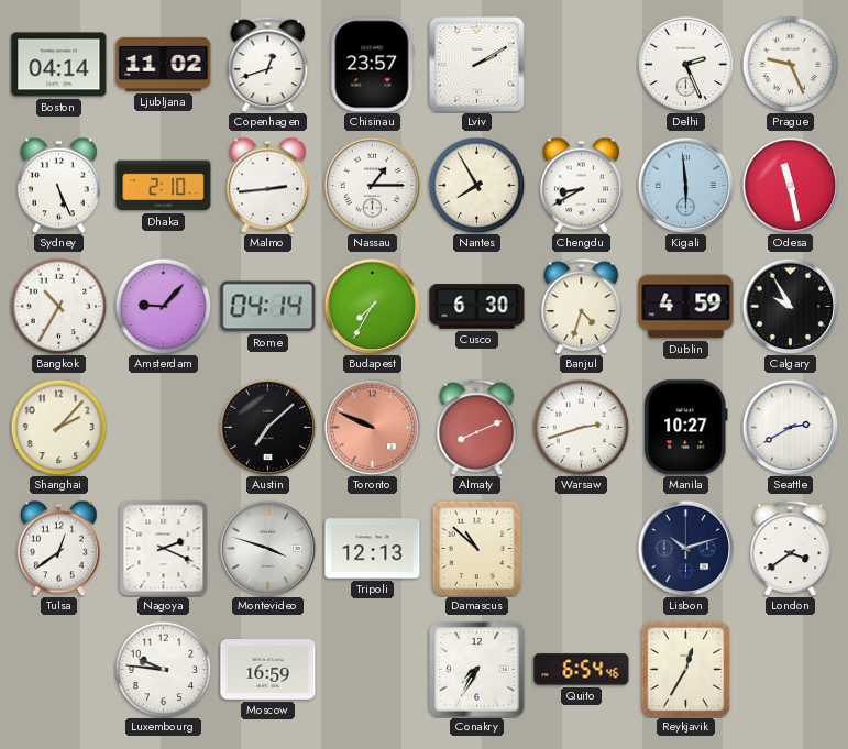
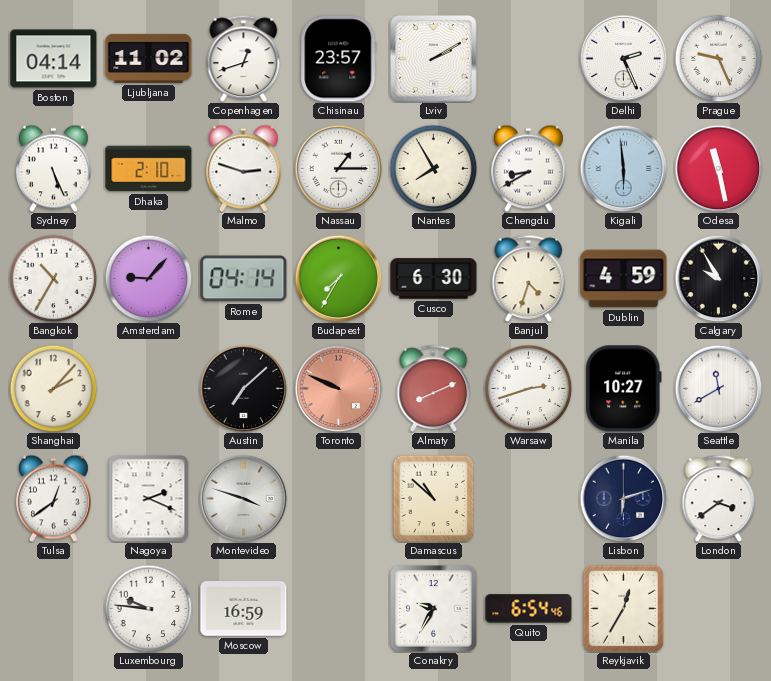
Malmo: 2:44 -> 2:48 (243, 168)
Seattle: 2:40 -> 11:40 (718, 388)
Tripoli: 12:13 -> none (373, 549)
Lisbon: 10:12 -> 6:12 (623, 498)
Conakry: 7:35 -> 9:35 (434, 609)
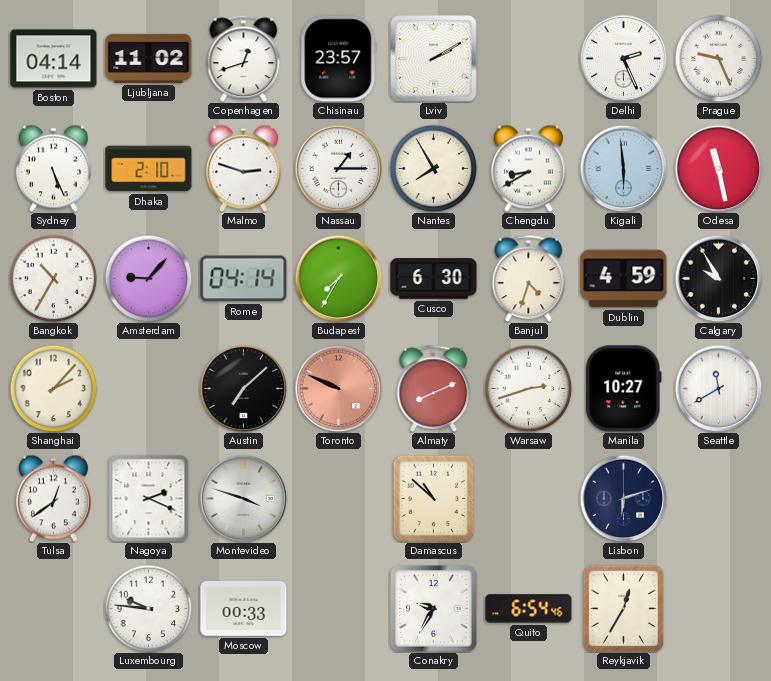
London: 3:39 -> none (719, 498)
Moscow: 16:59 -> 00:33 (244, 609)
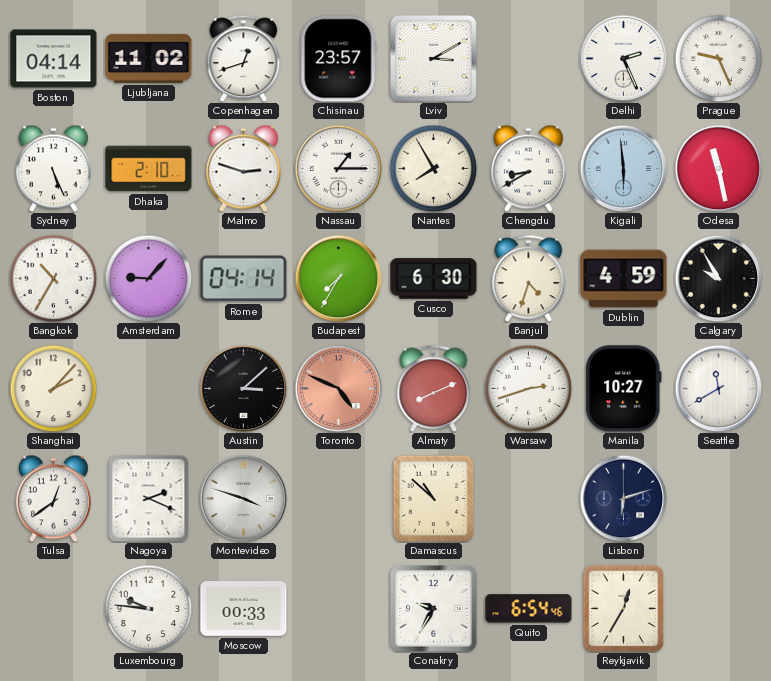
Lviv: 2:10 -> 3:10 (434, 59)
Austin: 7:08 -> 3:08 (243, 388)
Toronto: 9:49 -> 4:49 (338, 388)
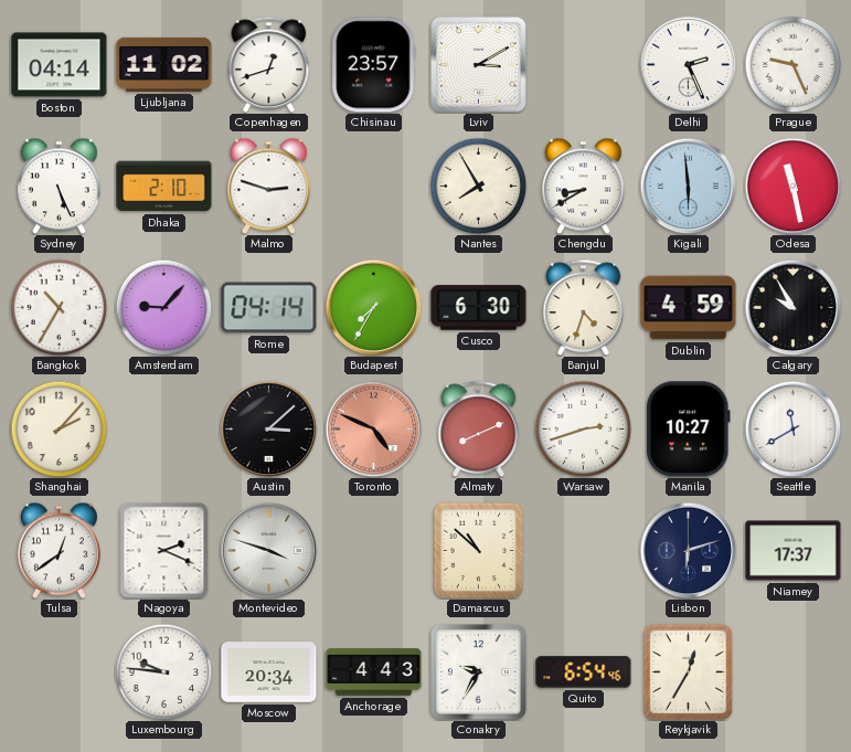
Nassau: 1:15 -> none (338, 168)
Niamey: none -> 17:37 (794, 551)
Moscow: 00:33 -> 20:34 (269, 672)
Anchorage: none -> 4:43 (374, 672)
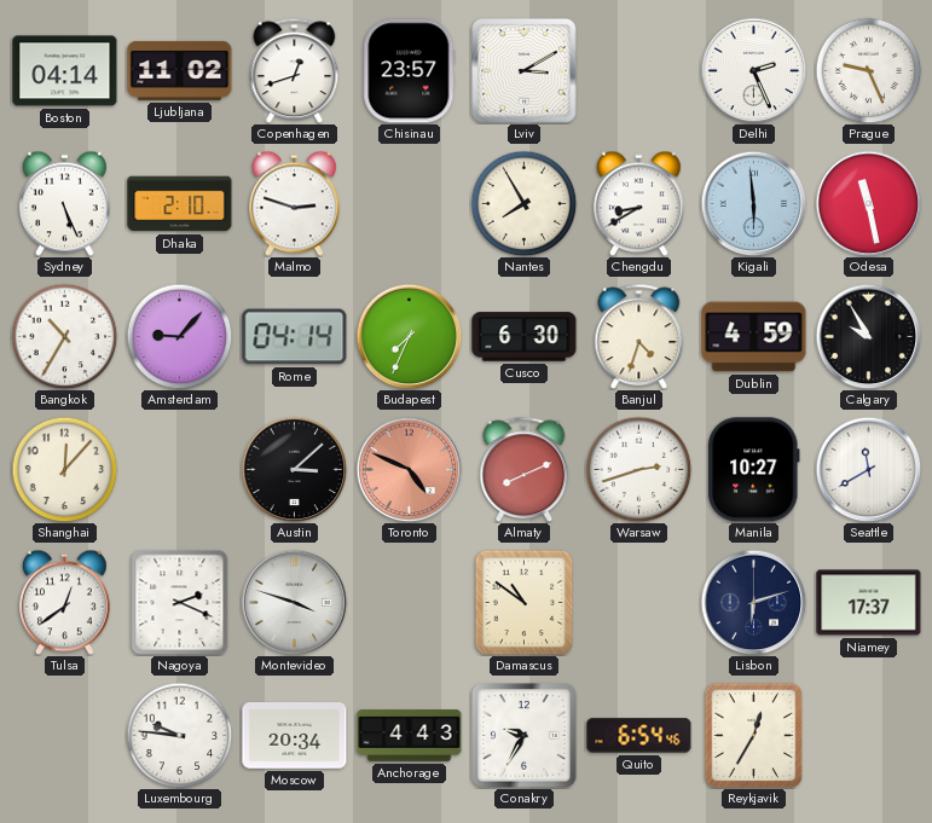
Budapest: 7:35 -> 7:34 (409, 336)
Shanghai: 2:07 -> 12:07 (64, 469)
Damascus: 10:52 -> 10:51 (525, 602)
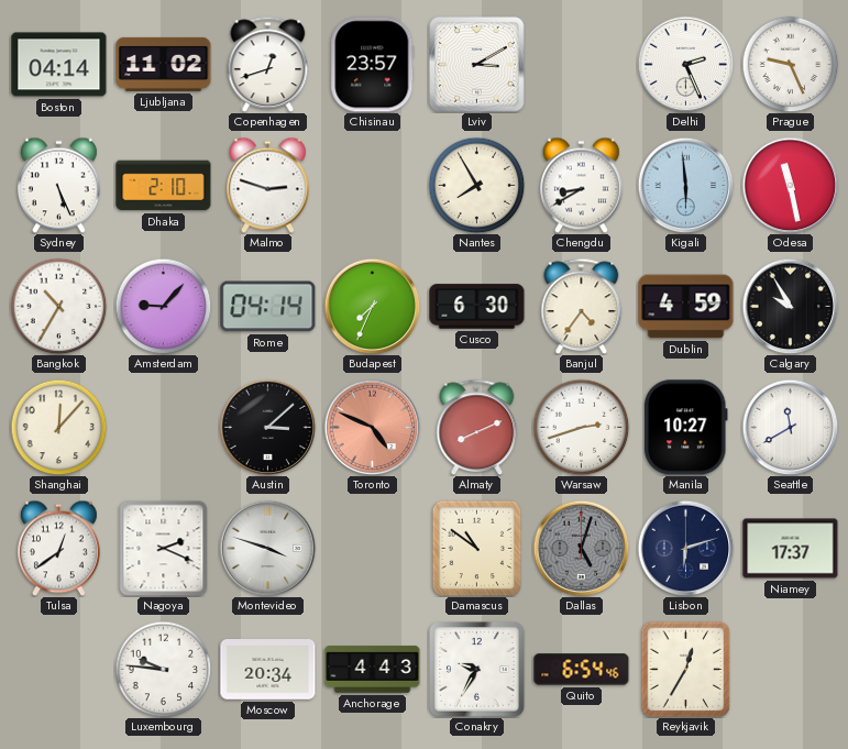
Banjul: 4:33 -> 4:36 (582, 306)
Dallas: none -> 5:03 (581, 548)
